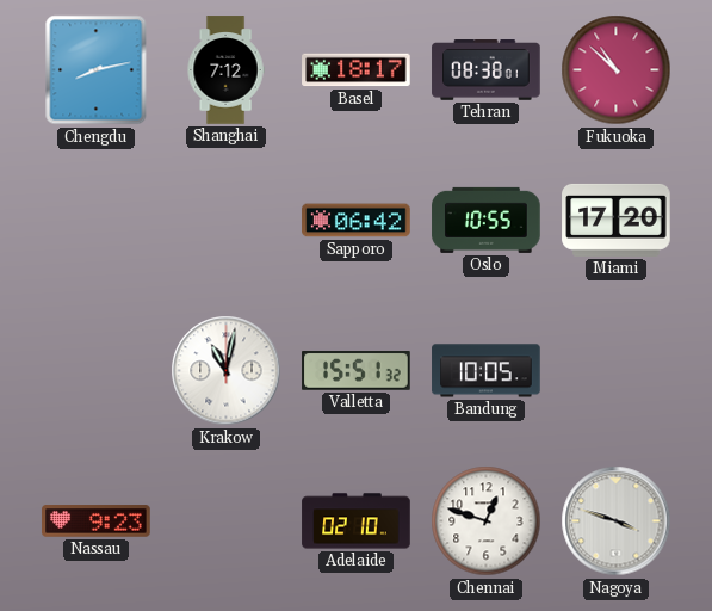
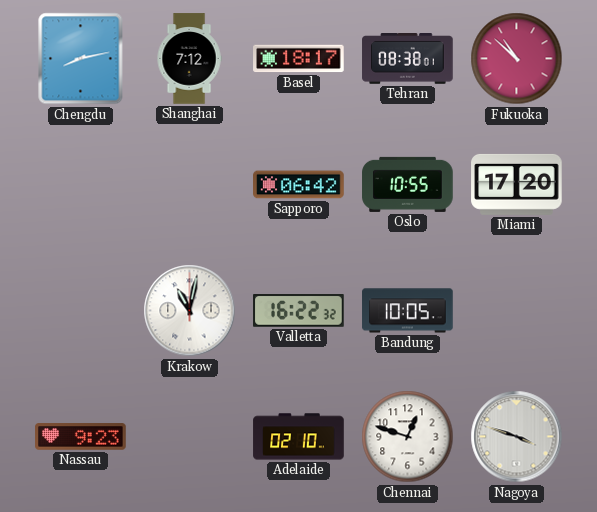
Valletta: 15:51 -> 16:22 (299, 311)
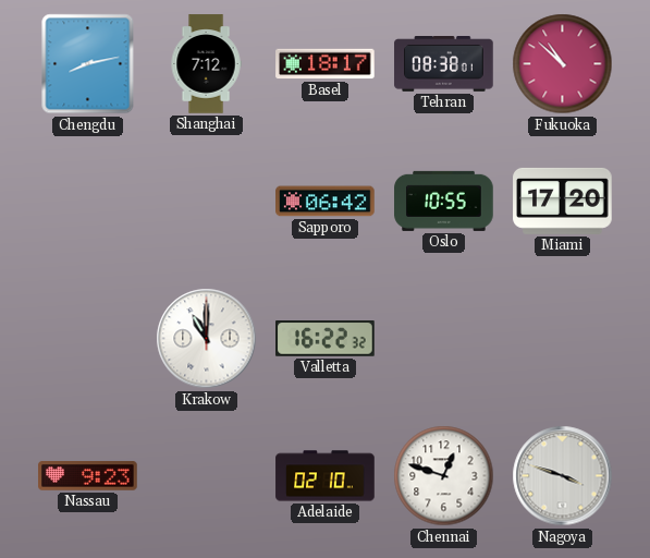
Krakow: 11:02 -> 11:00 (207, 339)
Bandung: 10:05 -> none (408, 311)
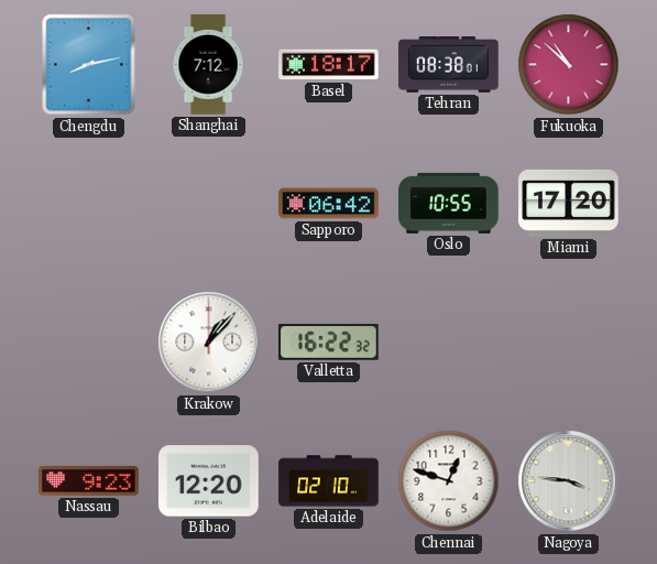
Krakow: 11:00 -> 1:07 (209, 343)
Bilbao: none -> 12:20 (209, 481)
Nagoya: 3:48 -> 3:46 (569, 481)
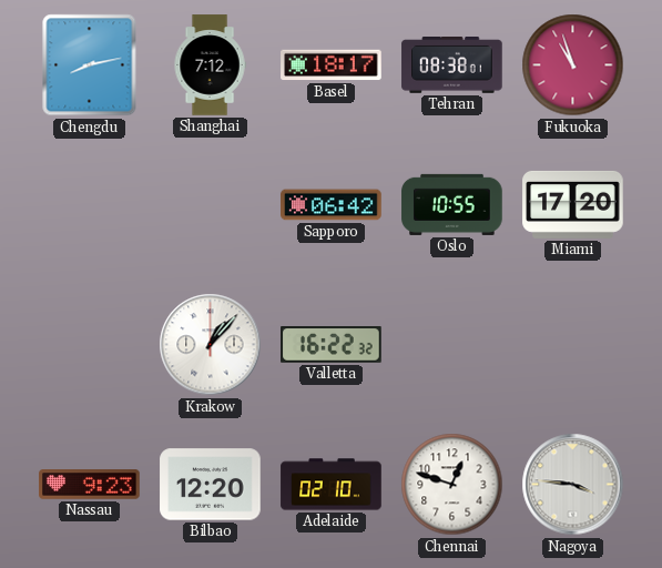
Fukuoka: 10:52 -> 10:57 (573, 65)
